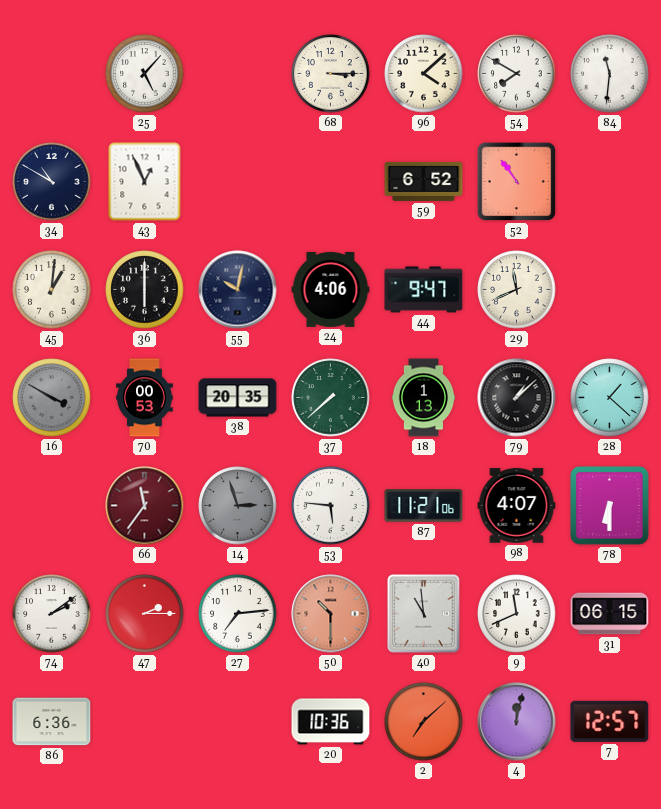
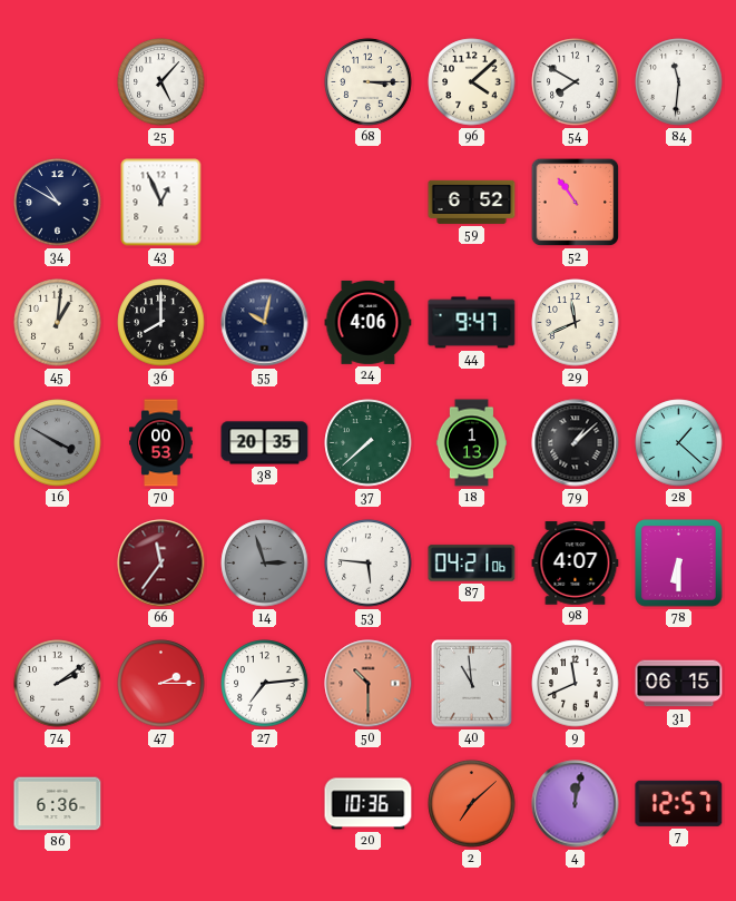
36: 6:00 -> 8:00 (161, 323)
87: 11:21 -> 04:21 (472, 564)
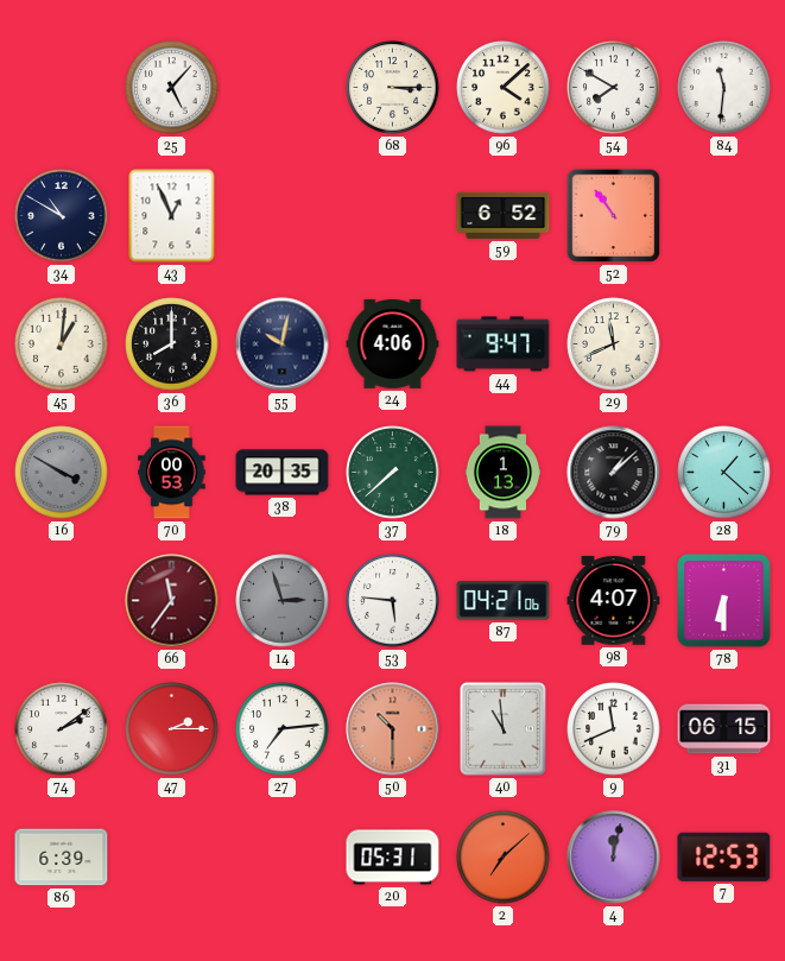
86: 6:36 -> 6:39 (62, 858)
20: 10:36 -> 05:31 (393, 858)
7: 12:57 -> 12:53 (724, 856)
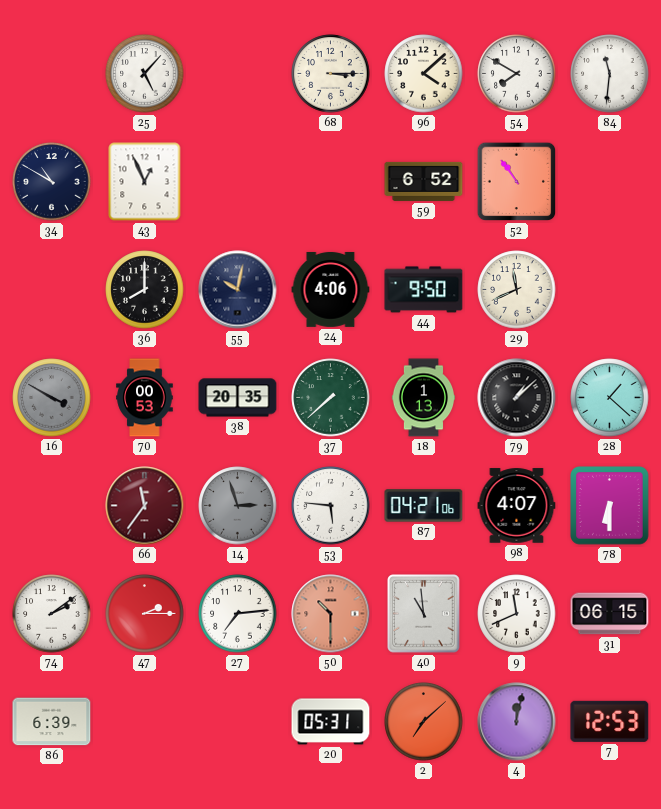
45: 1:01 -> none (62, 344)
44: 9:47 -> 9:50 (424, 290)
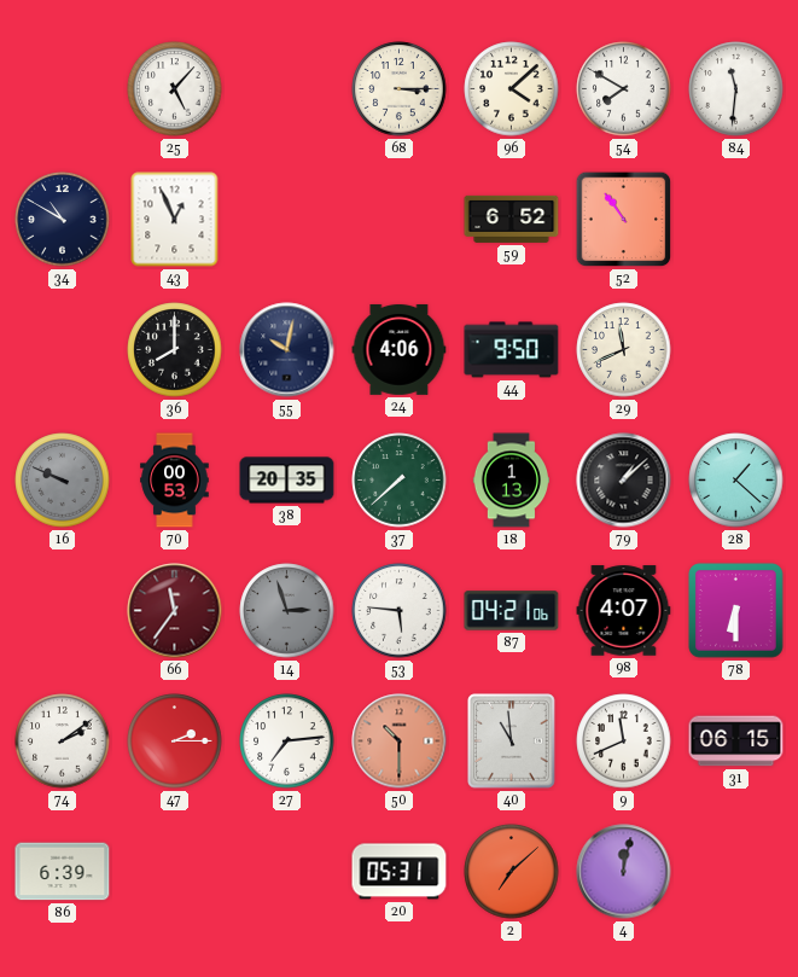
16: 3:50 -> 9:49 (63, 481)
7: 12:53 -> none (610, 721)
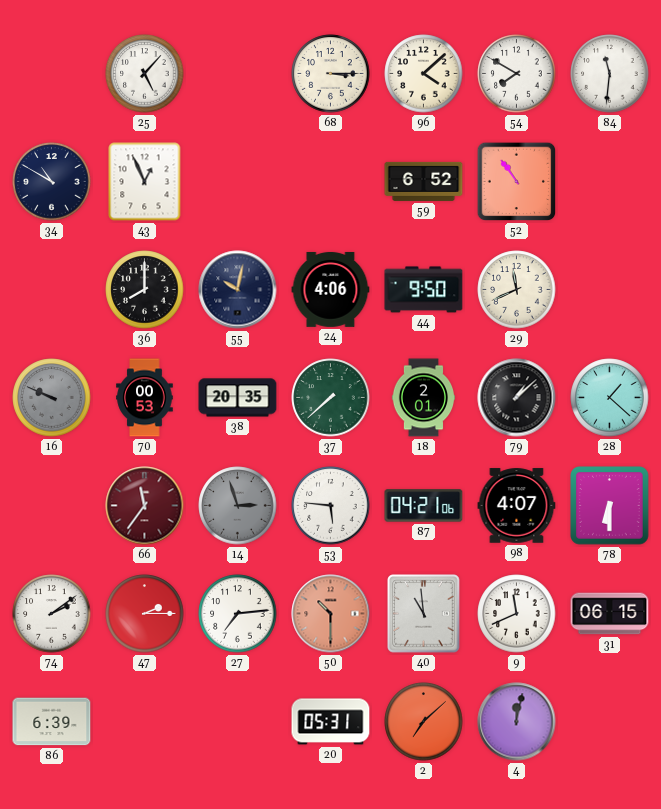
18: 1:13 -> 2:01 (423, 398)
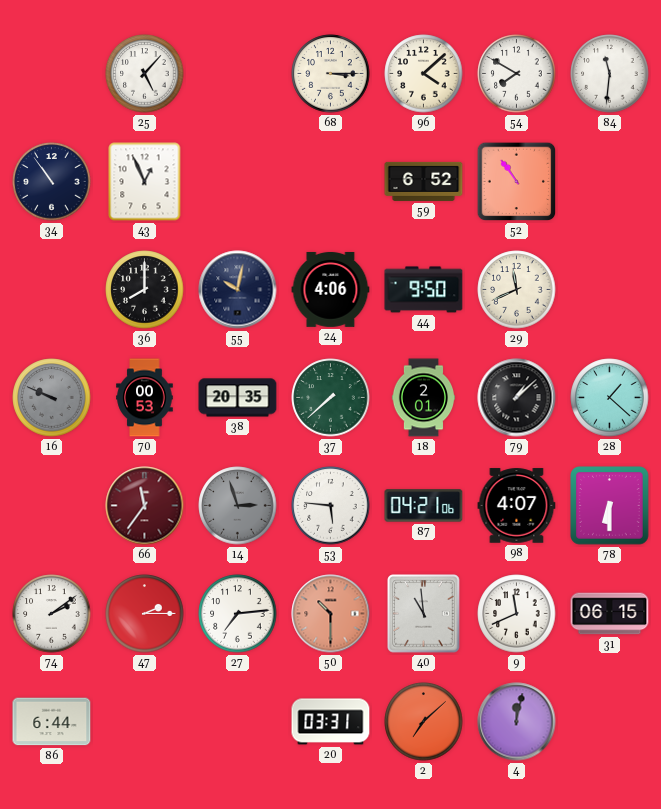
34: 10:50 -> 10:54 (52, 182)
86: 6:39 -> 6:44 (52, 722)
20: 05:31 -> 03:31 (331, 722)
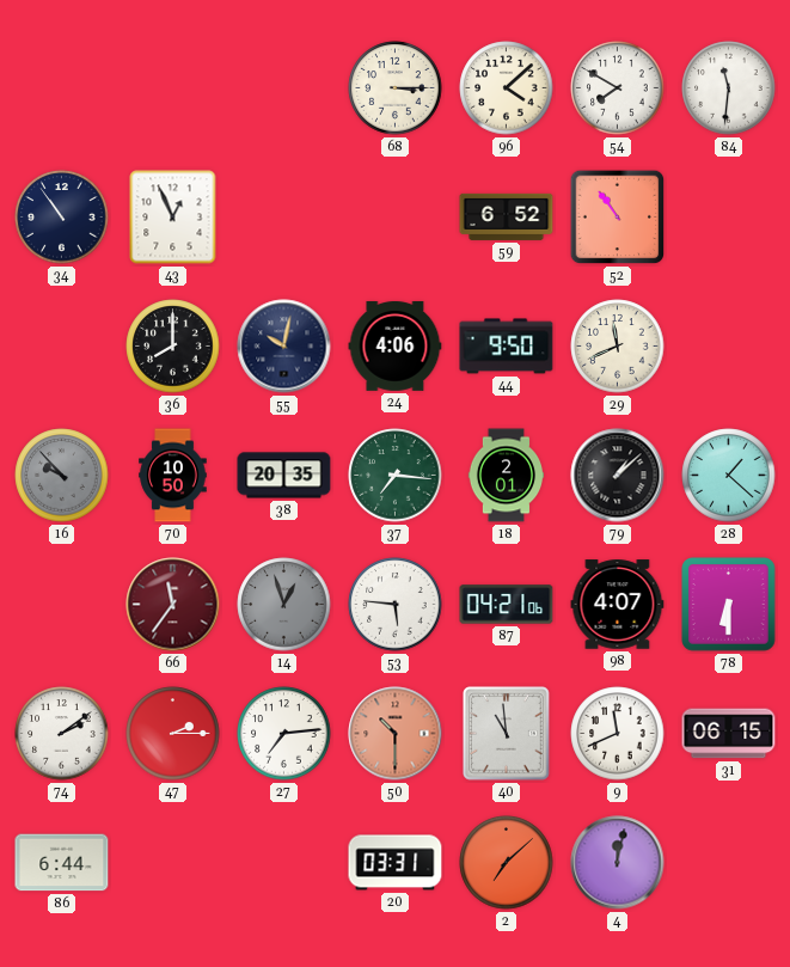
25: 5:07 -> none (145, 74)
16: 9:49 -> 9:53 (62, 476)
70: 00:53 -> 10:50 (173, 476)
37: 7:38 -> 7:16 (396, 476)
14: 2:57 -> 12:57 (284, 605)
